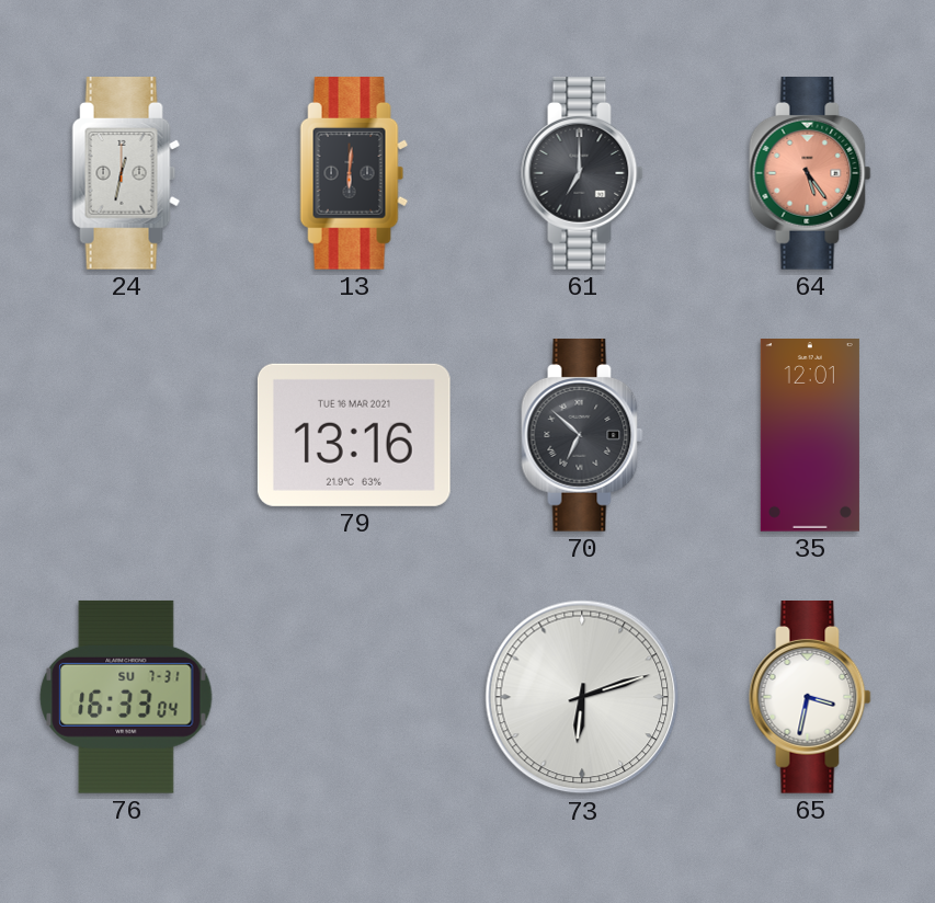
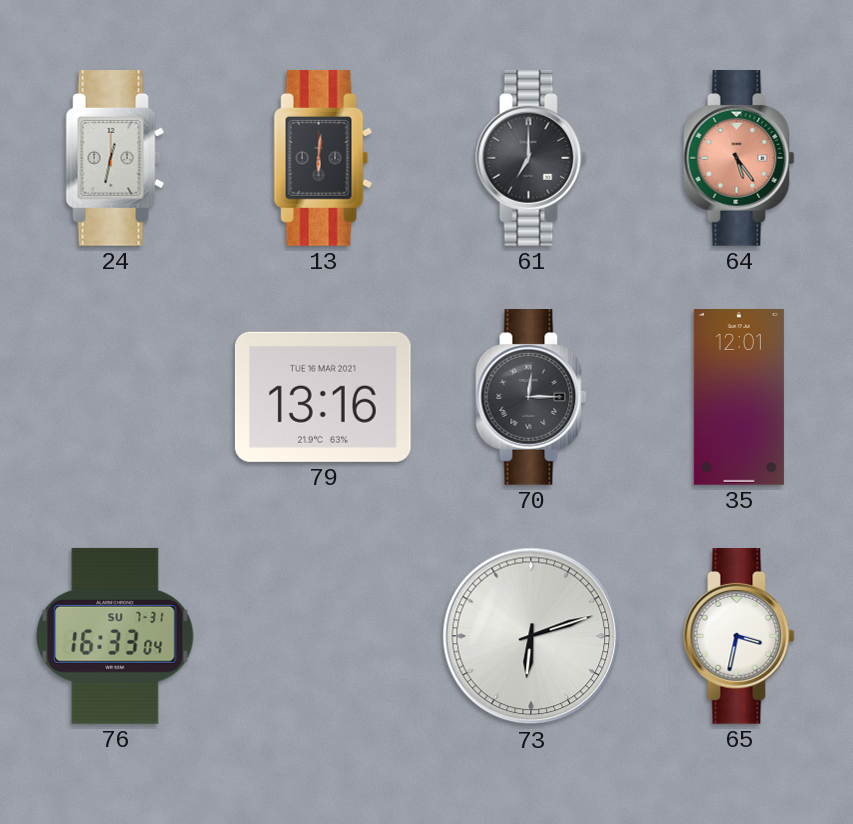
70: 6:52 -> 12:15 (531, 398)
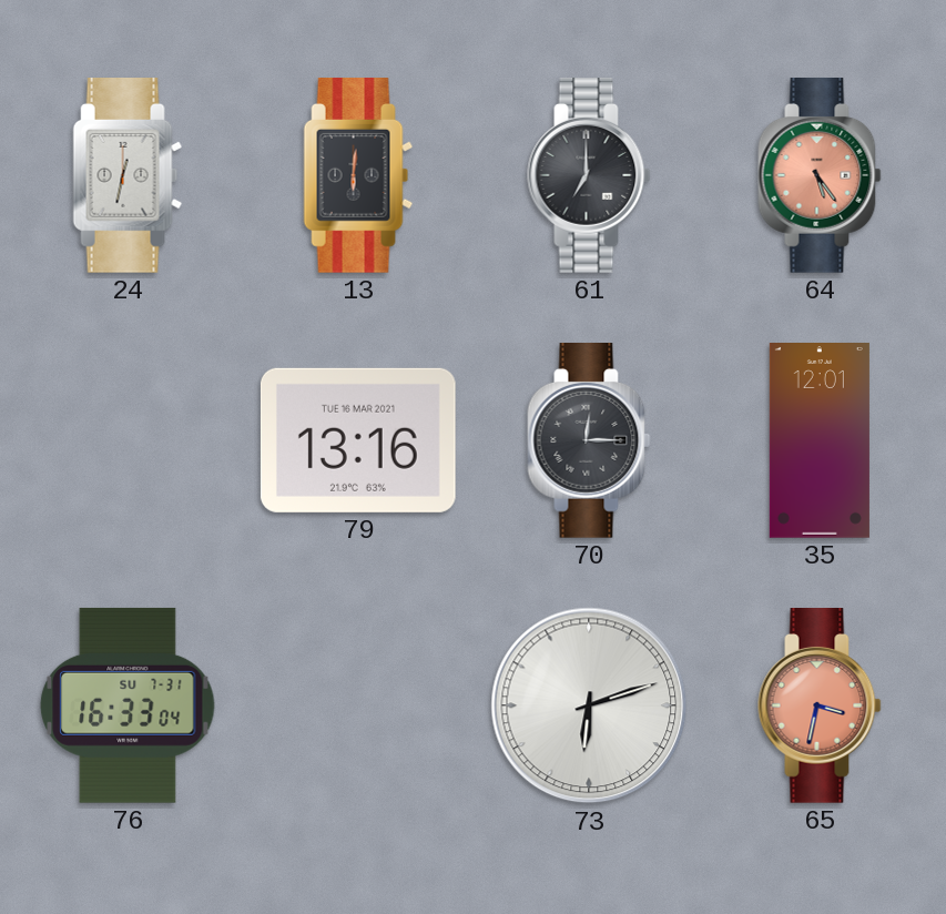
65 dial: white -> salmon (820, 707)
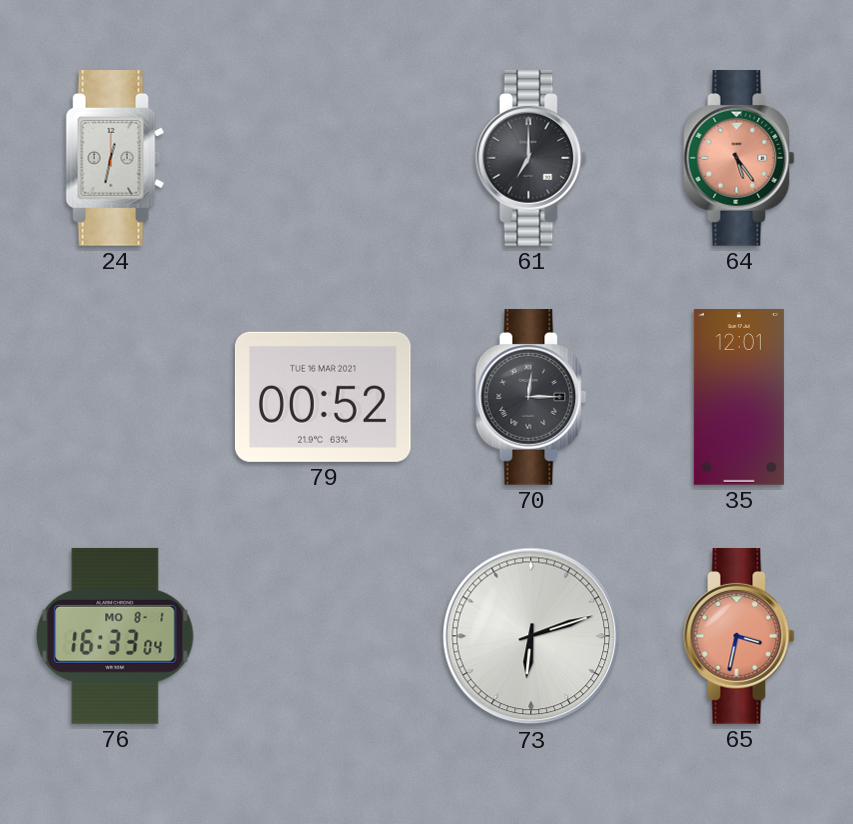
13: 6:01 -> none (358, 176)
79: 13:16 -> 00:52 (323, 397)
76 date: SU 7-31 -> MO 8-1 (115, 636)
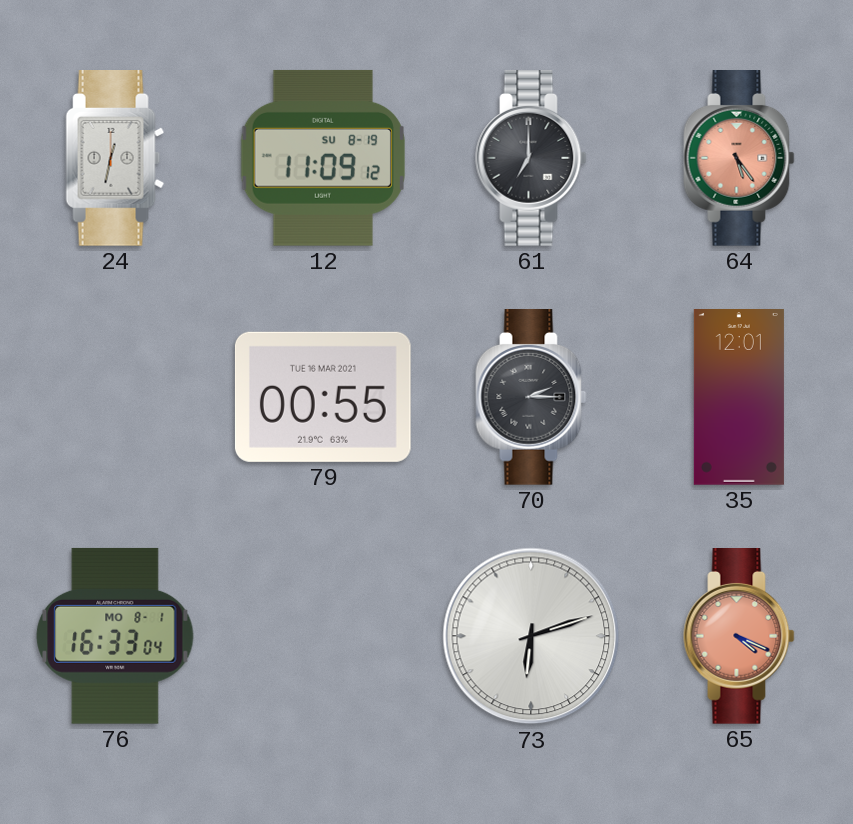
12: none -> 11:09 (323, 158)
79: 00:52 -> 00:55 (323, 397)
70: 12:15 -> 2:15 (531, 398)
65: 3:32 -> 4:19 (739, 637)
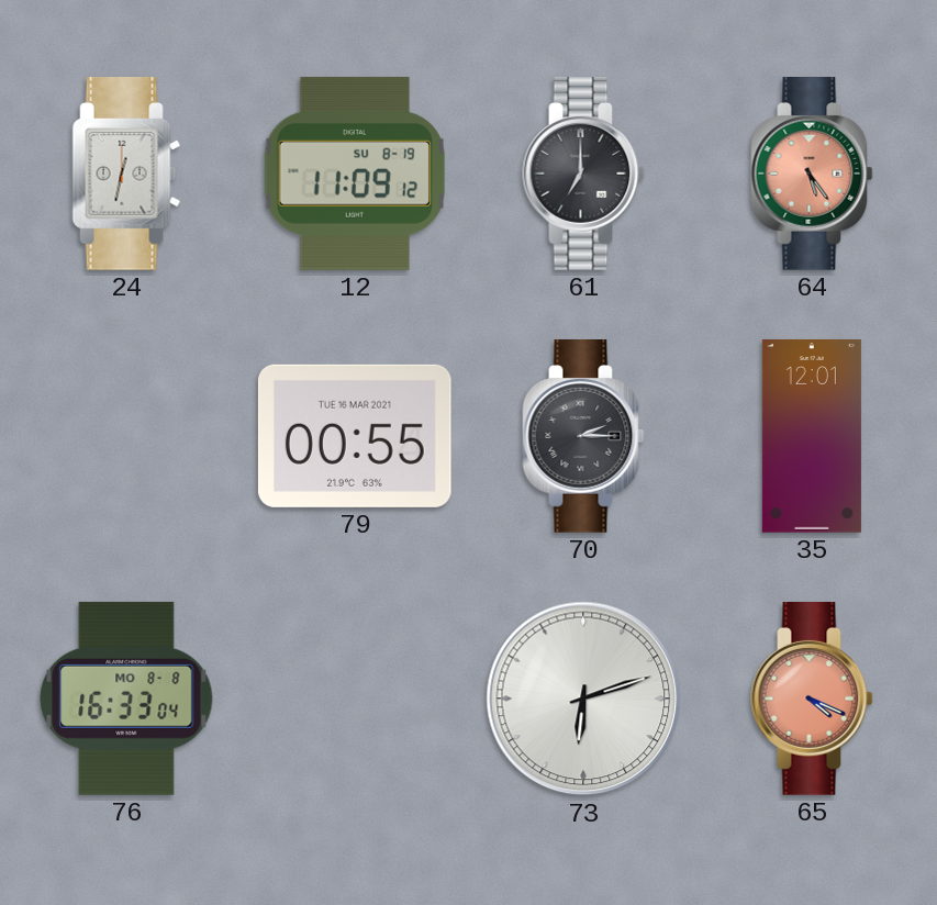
76 date: MO 8-1 -> MO 8-8 (126, 699)
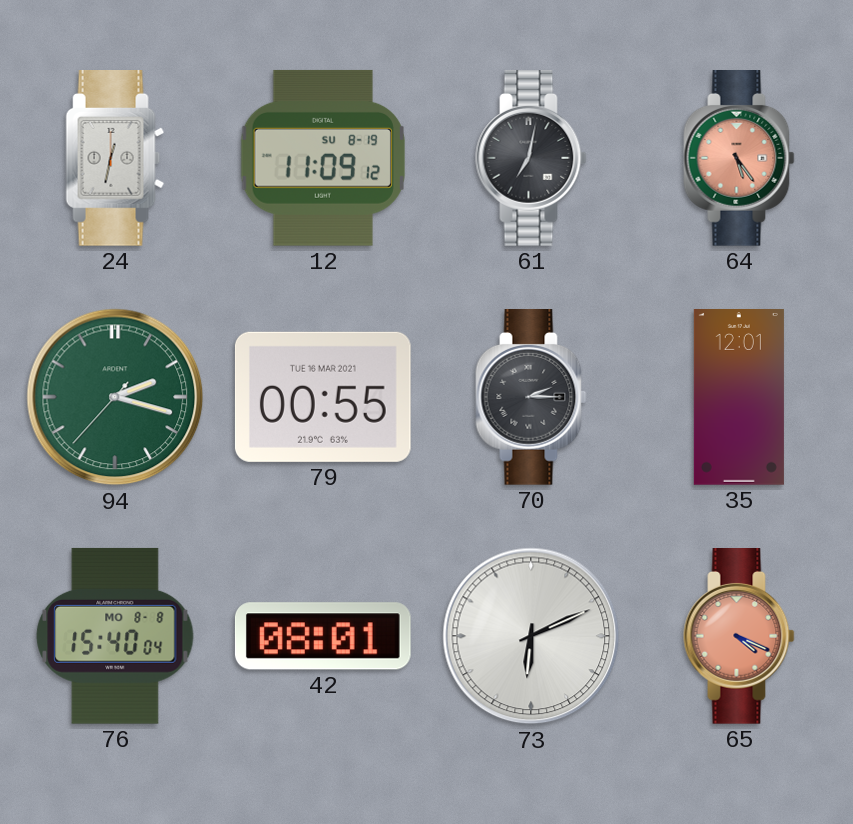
61: 7:00 -> 7:02 (531, 159)
94: none -> 2:17 (115, 397)
76: 16:33 -> 15:40 (115, 636)
42: none -> 08:01 (323, 636)
73: 6:12 -> 6:11 (531, 636)
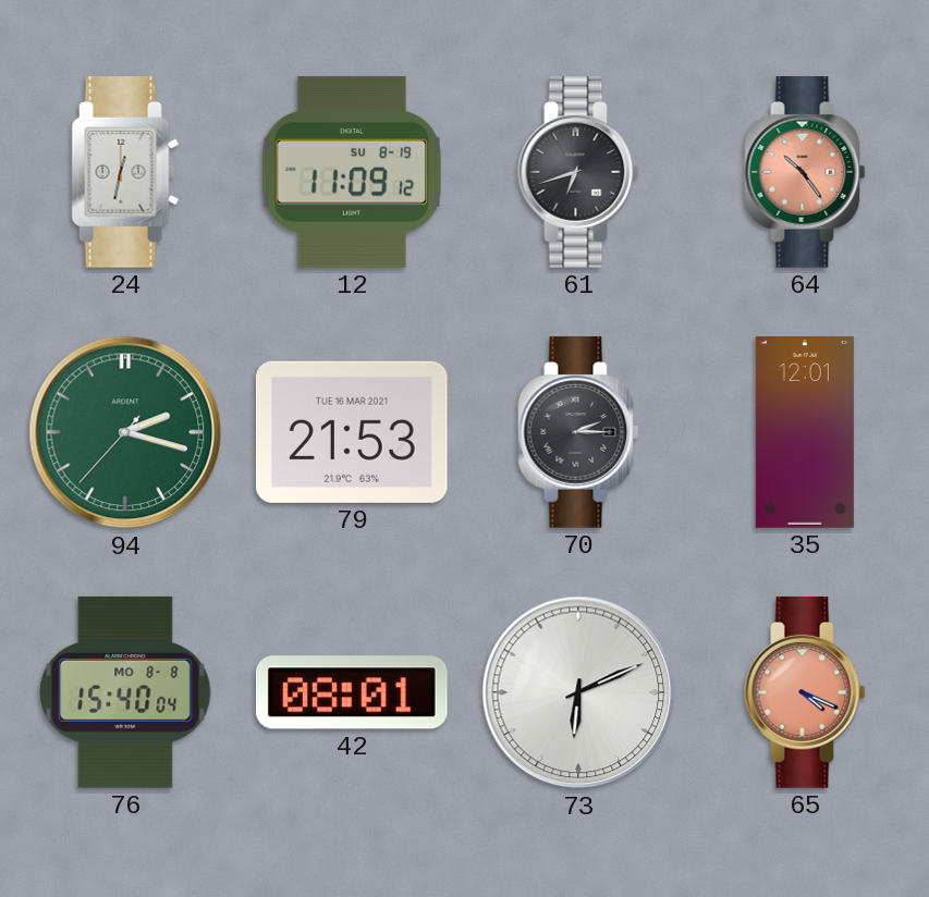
61: 7:02 -> 6:42 (578, 173)
64: 5:24 -> 10:24 (805, 173)
79: 00:55 -> 21:53 (352, 432)
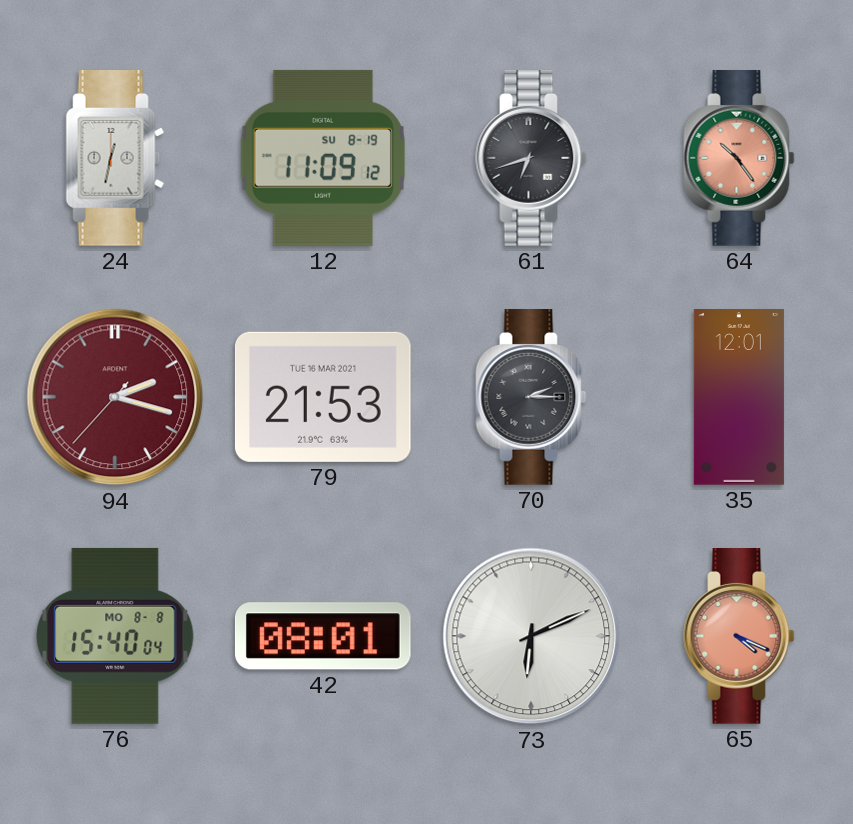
94 dial: green -> burgundy (115, 397)
